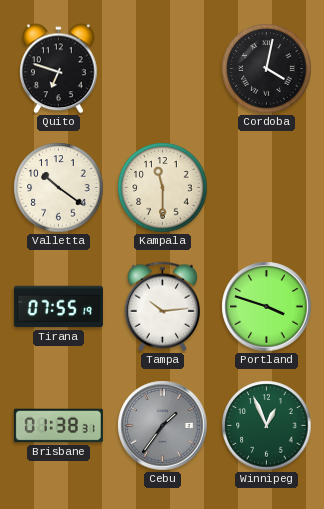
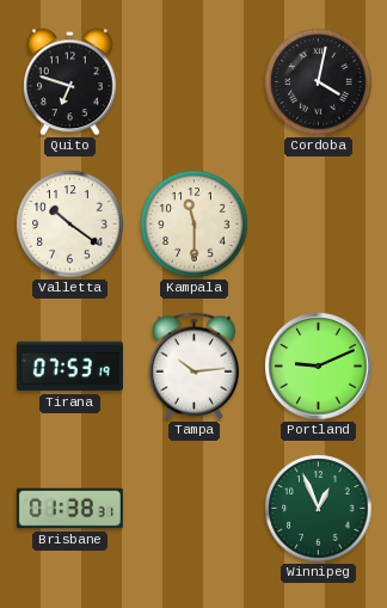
Tirana: 07:55 -> 07:53 (69, 367)
Portland: 3:48 -> 9:11 (319, 367)
Cebu: 1:36 -> none (163, 426)
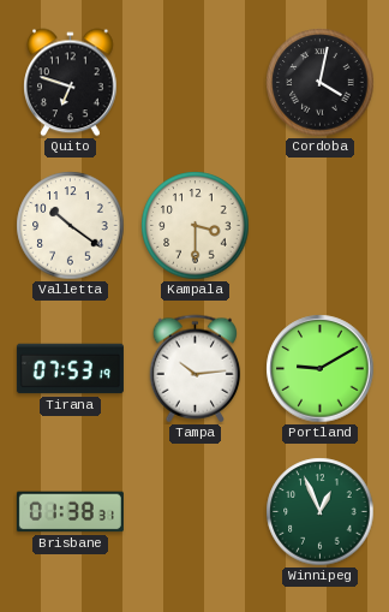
Kampala: 11:30 -> 3:30 (196, 226)
Portland: 9:11 -> 9:10 (321, 369)
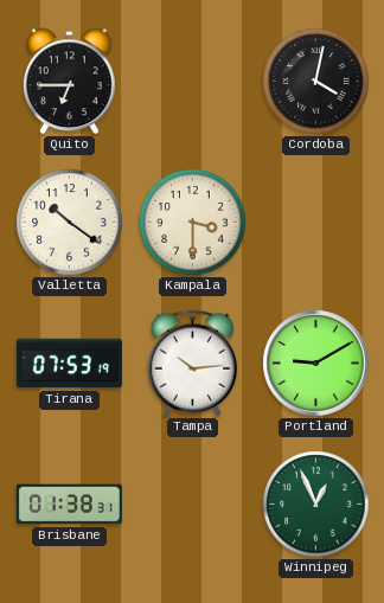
Quito: 6:48 -> 6:45 (70, 82)
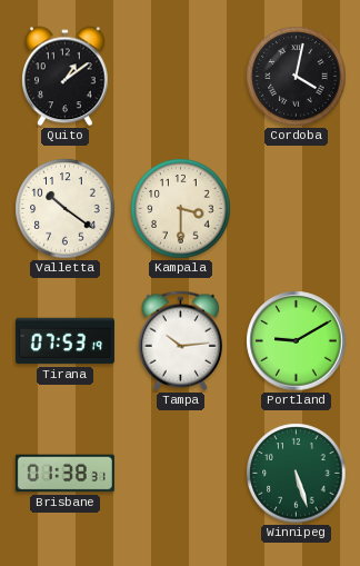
Quito: 6:45 -> 1:09 (66, 77)
Winnipeg: 12:56 -> 5:27 (297, 474)
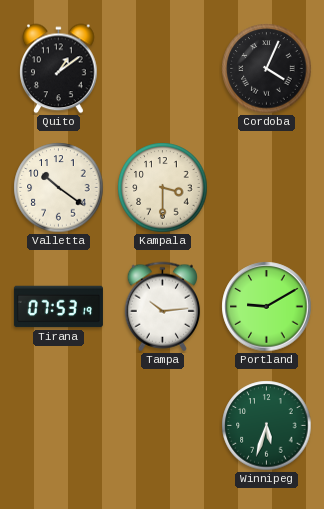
Cordoba: 4:02 -> 4:04 (267, 69)
Brisbane: 01:38 -> none (64, 474)
Winnipeg: 5:27 -> 5:33 (267, 426)
